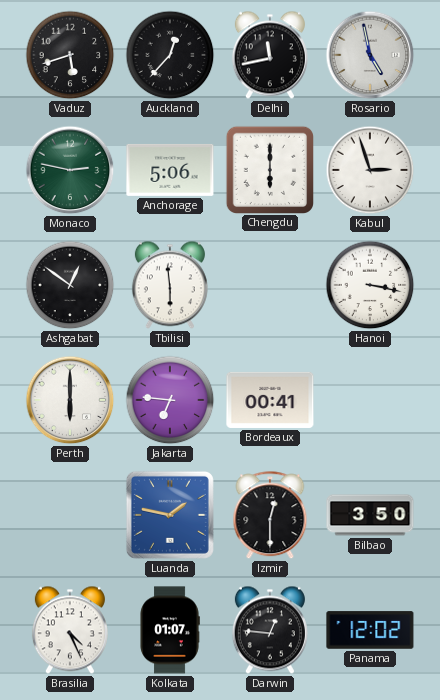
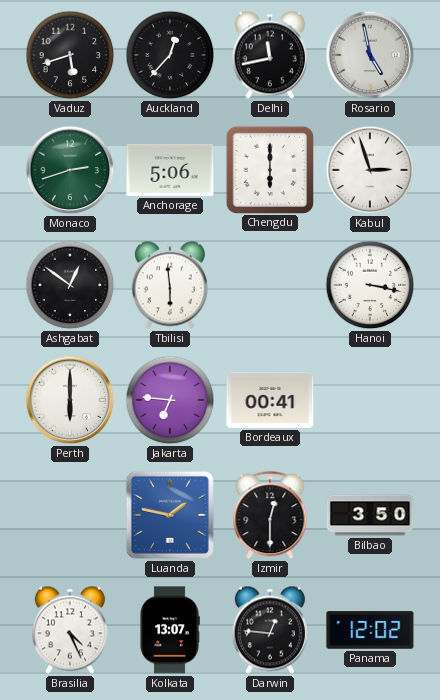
Monaco: 2:47 -> 2:42 (70, 170)
Kolkata: 01:07 -> 13:07 (170, 630)
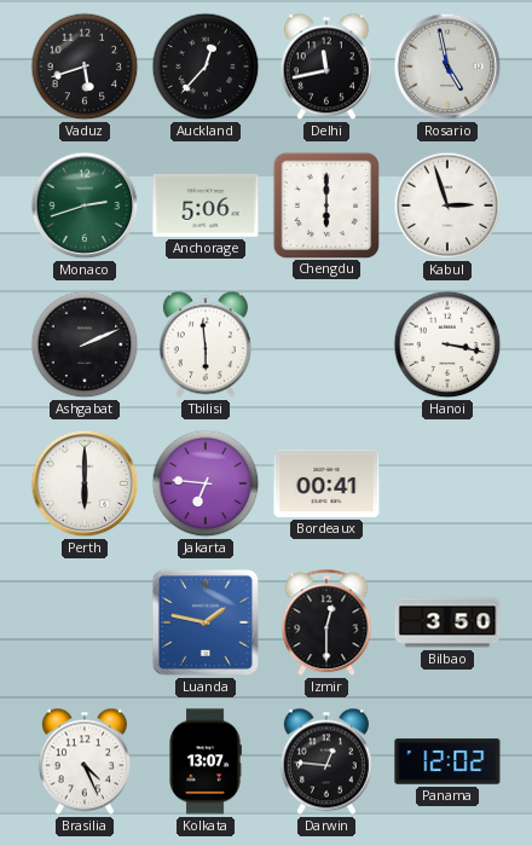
Ashgabat: 12:51 -> 2:11 (85, 344)
